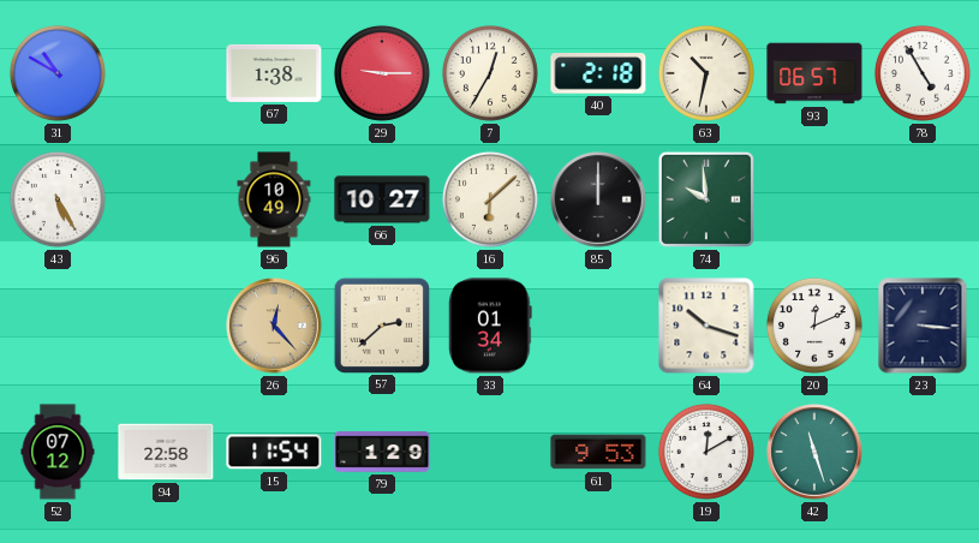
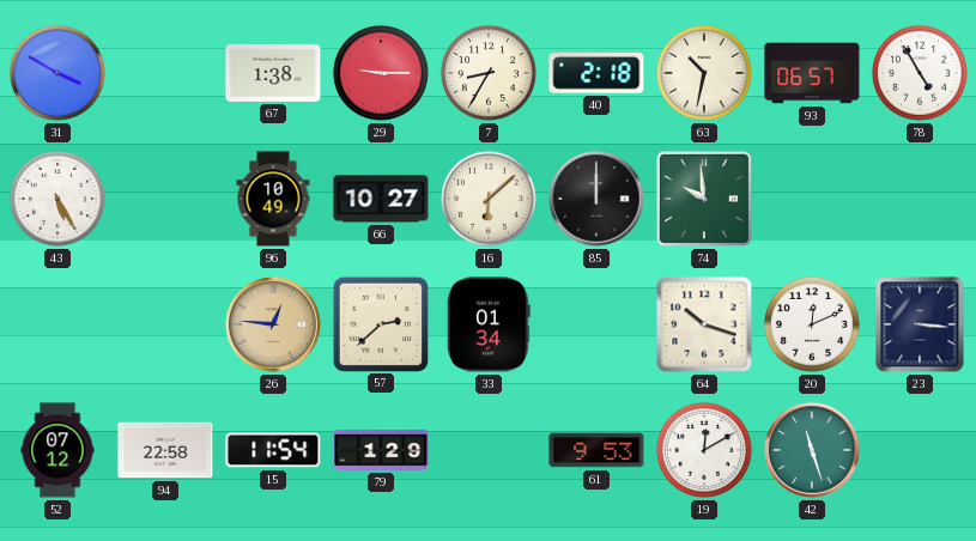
31: 10:50 -> 3:50 (57, 73)
7: 12:35 -> 8:35 (489, 73)
26: 12:23 -> 12:46 (273, 324)
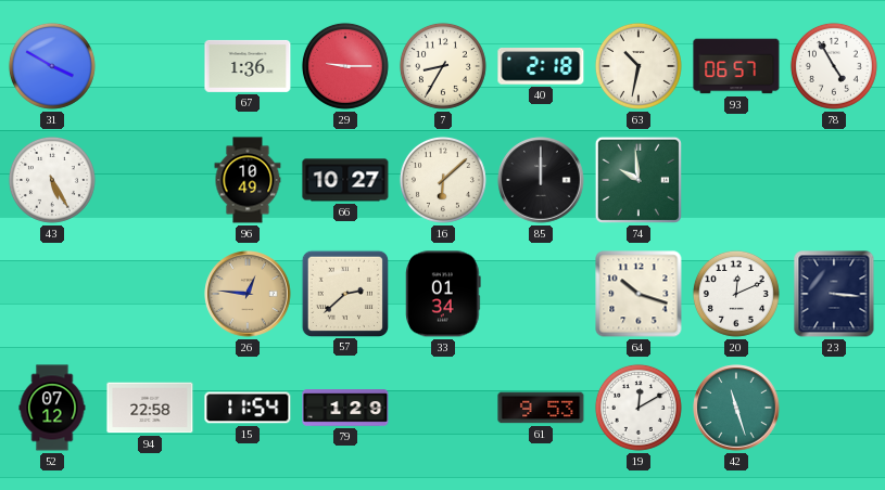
67: 1:38 -> 1:36 (248, 66)
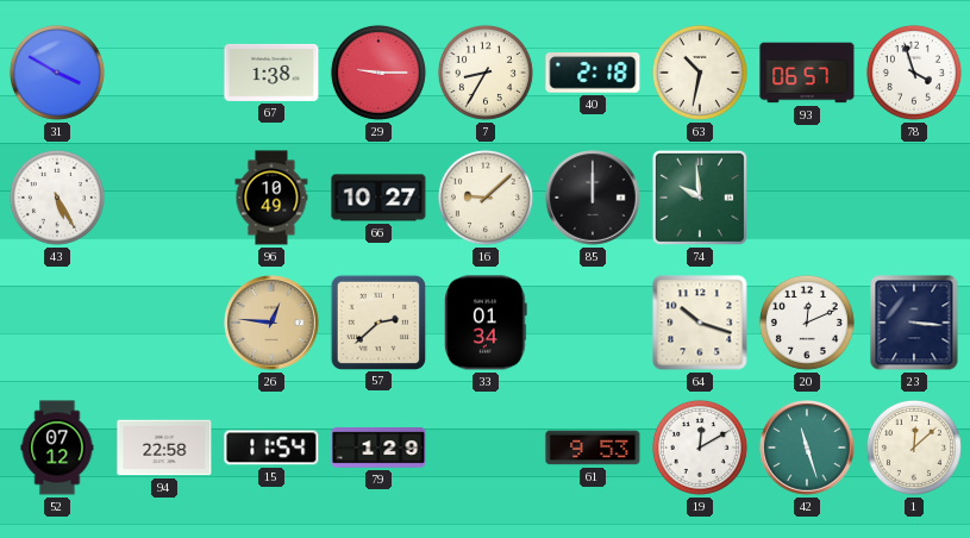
67: 1:36 -> 1:38 (271, 73)
78: 4:55 -> 3:57 (914, 73)
16: 6:08 -> 9:08 (486, 198)
1: none -> 12:08 (914, 448)
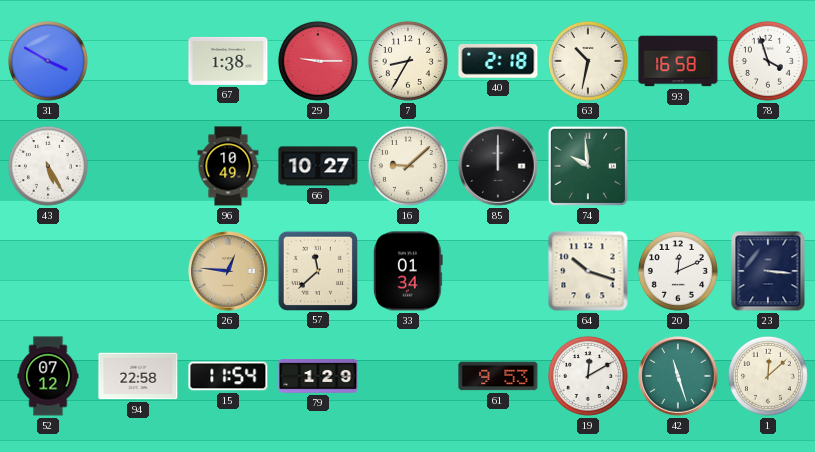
93: 06:57 -> 16:58 (678, 61)
57: 2:38 -> 11:38 (317, 270)
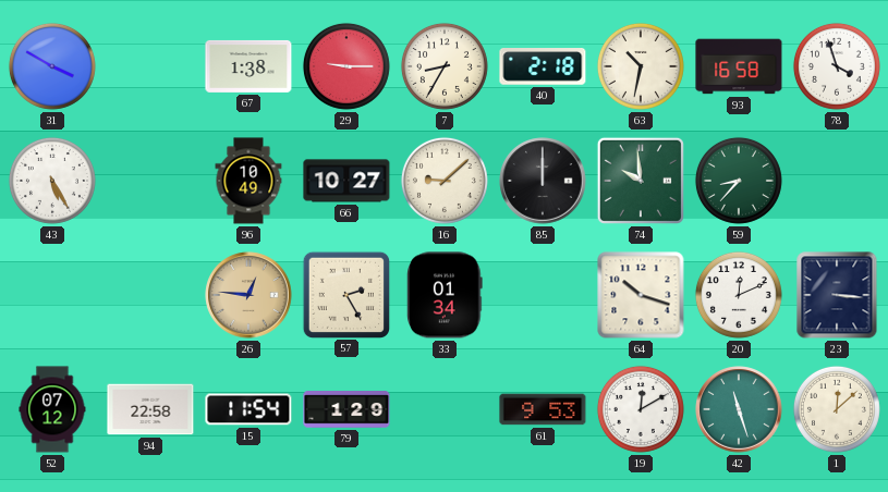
59: none -> 8:37 (739, 181)
57: 11:38 -> 2:25 (345, 294)
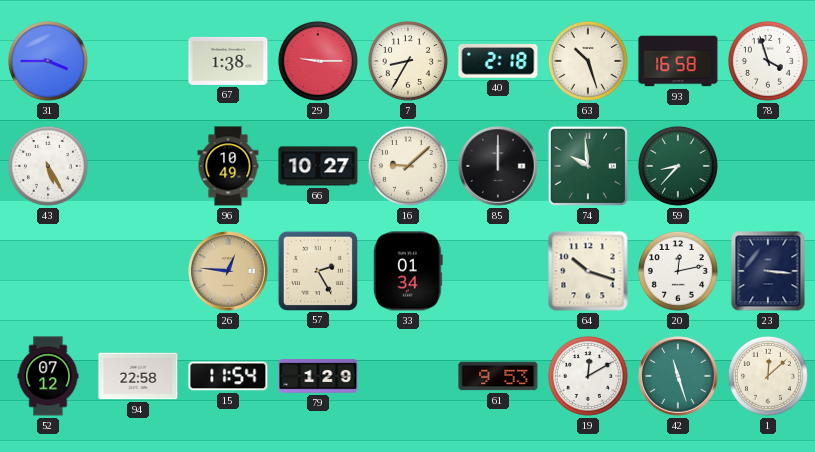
31: 3:50 -> 3:45 (48, 61)
63: 10:32 -> 10:27 (588, 61)
20: 12:11 -> 12:13 (678, 271)
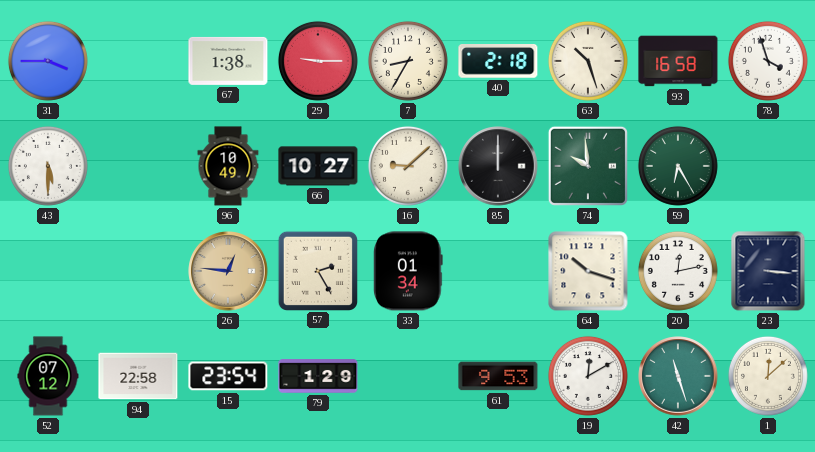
43: 5:25 -> 5:30 (48, 166)
59: 8:37 -> 6:25 (678, 166)
15: 11:54 -> 23:54 (228, 376)
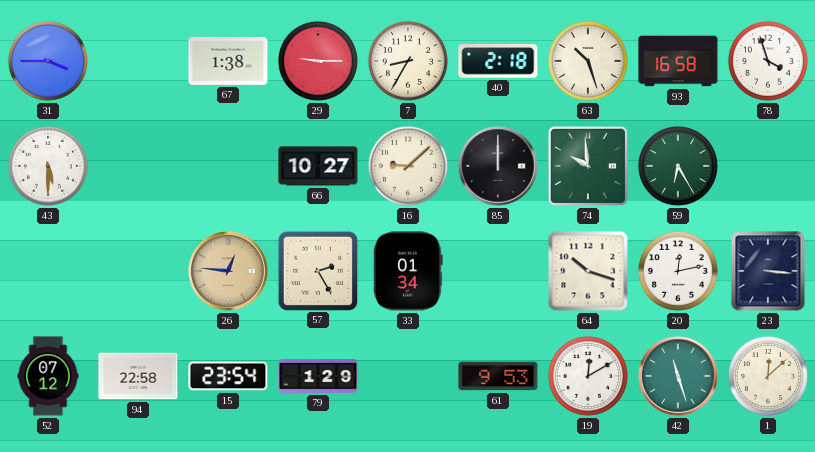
96: 10:49 -> none (228, 166)
